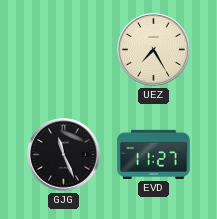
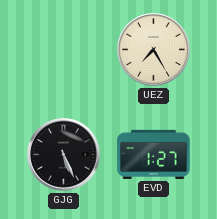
GJG: 11:26 -> 5:26 (64, 155)
EVD: 11:27 -> 1:27 (154, 154)
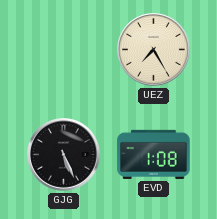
EVD: 1:27 -> 1:08 (154, 154)
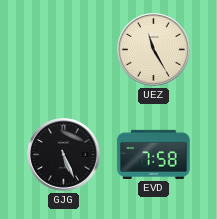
UEZ: 7:25 -> 11:25 (154, 50)
EVD: 1:08 -> 7:58 (154, 154)
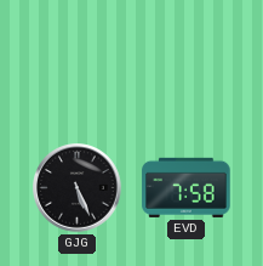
UEZ: 11:25 -> none (154, 50)
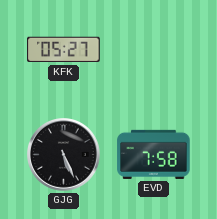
KFK: none -> 05:27 (64, 50)
